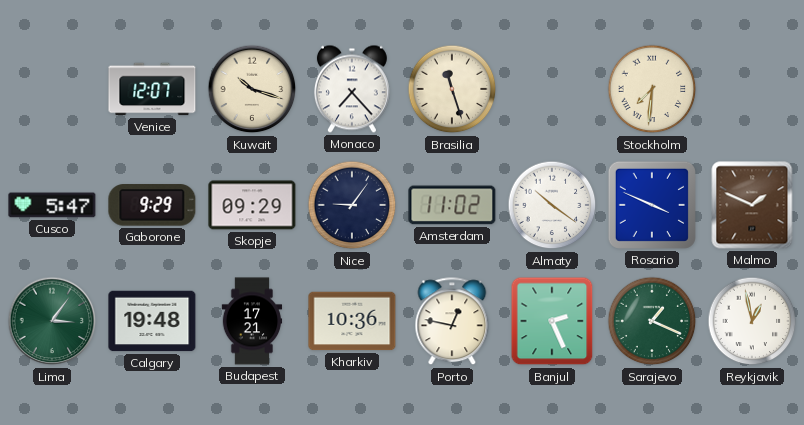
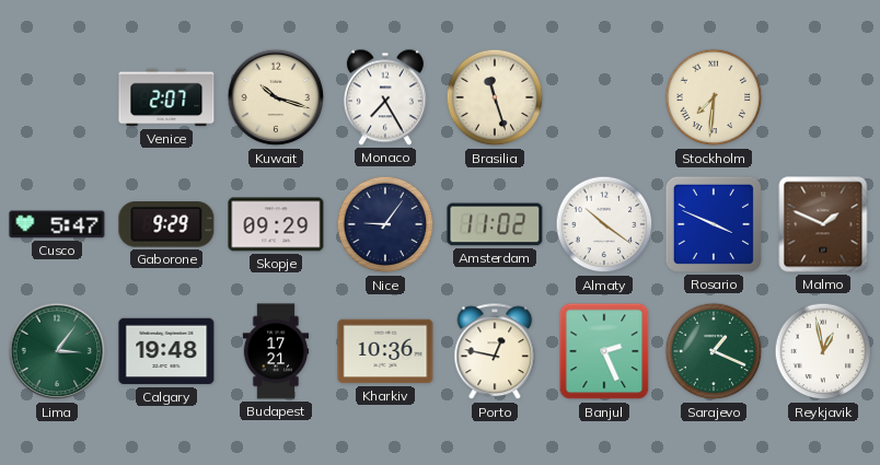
Venice: 12:07 -> 2:07 (166, 97)
Monaco: 7:23 -> 7:25 (385, 97)
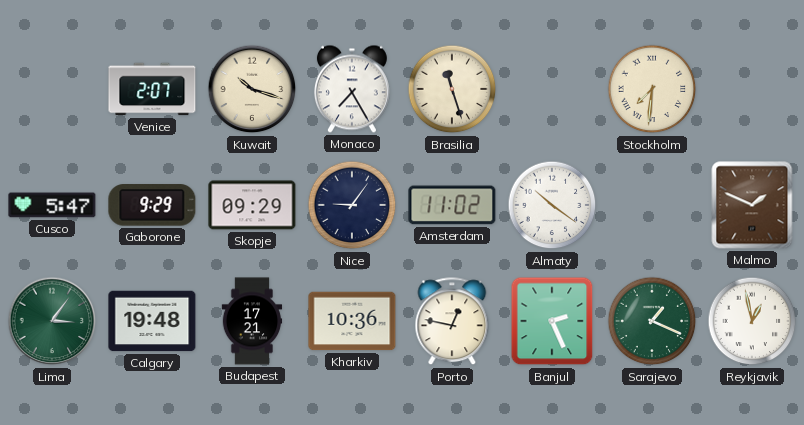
Rosario: 3:49 -> none (714, 224)
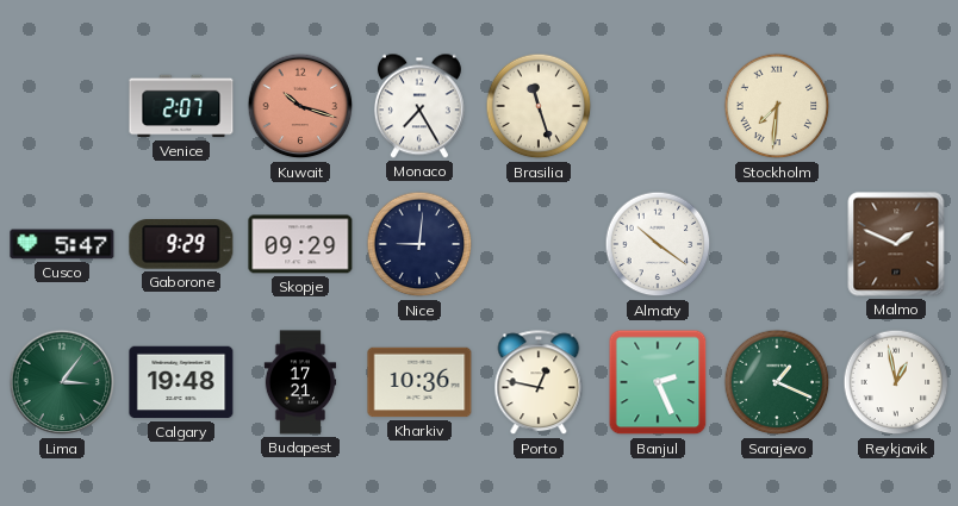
Kuwait dial: cream -> salmon (300, 106)
Nice: 9:06 -> 9:01 (419, 244)
Amsterdam: 11:02 -> none (452, 205)
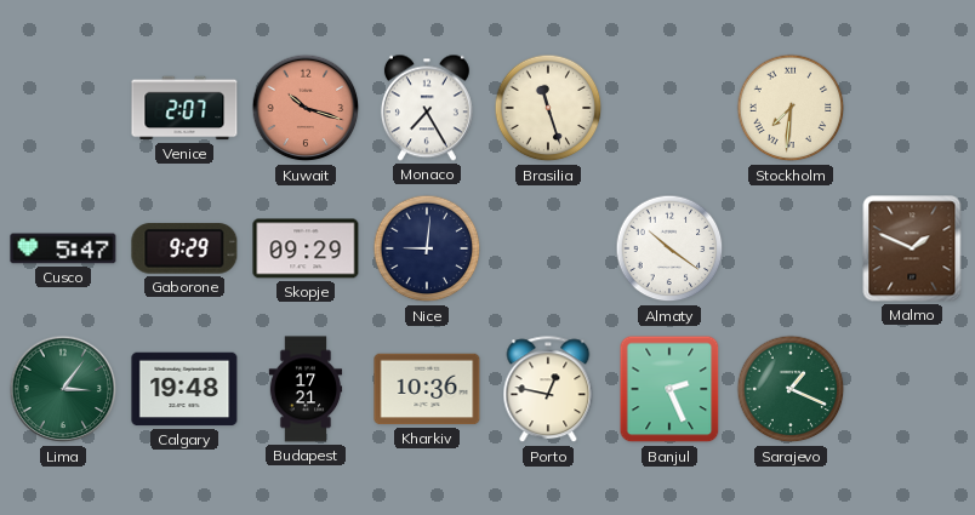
Reykjavik: 12:58 -> none (896, 382)
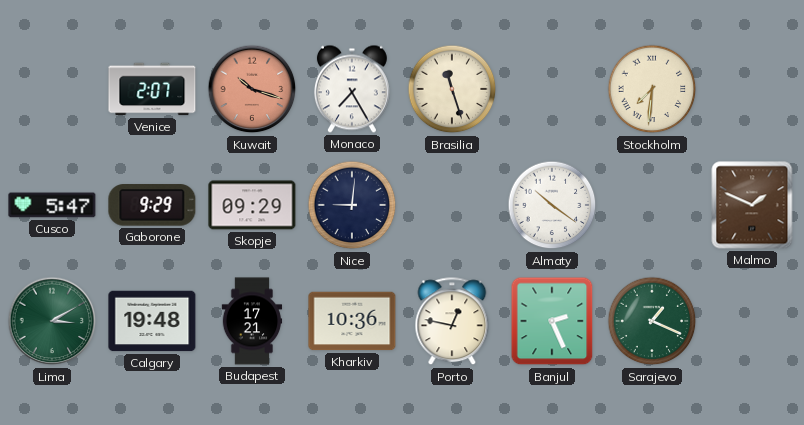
Lima: 3:06 -> 3:10 (52, 321)
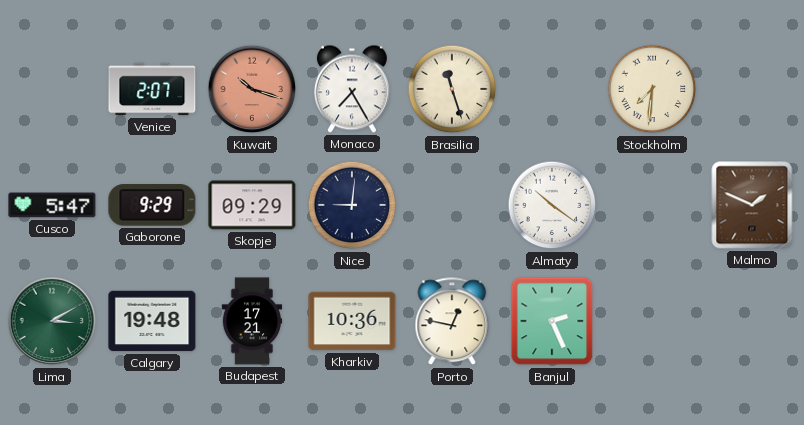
Sarajevo: 1:19 -> none (652, 321)
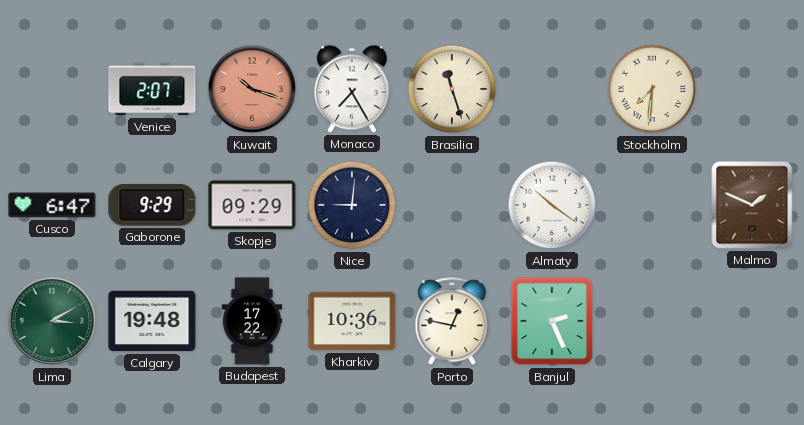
Cusco: 5:47 -> 6:47 (52, 205)
Budapest: 17:21 -> 17:22 (252, 321)
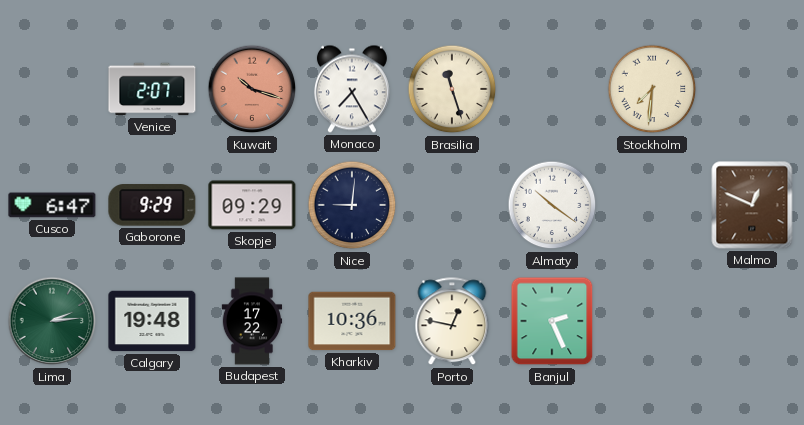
Malmo: 1:49 -> 12:49 (752, 205)
Lima: 3:10 -> 2:14 (52, 321)
